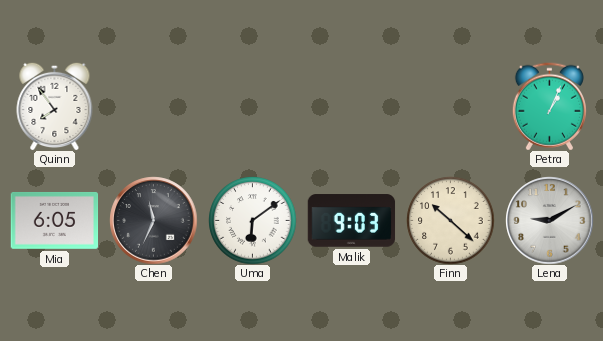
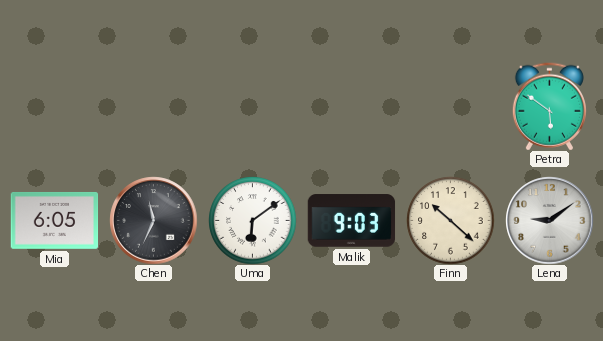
Quinn: 7:54 -> none (55, 106)
Petra: 1:04 -> 5:51 (549, 106)
Lena: 9:10 -> 9:09 (549, 220)
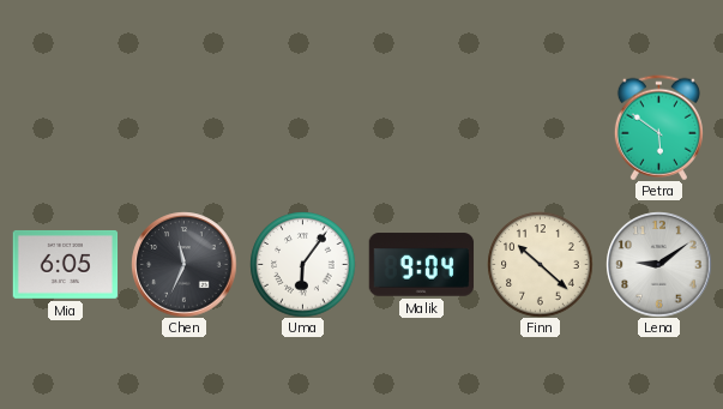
Uma: 6:09 -> 6:06 (302, 264)
Malik: 9:03 -> 9:04 (421, 265)
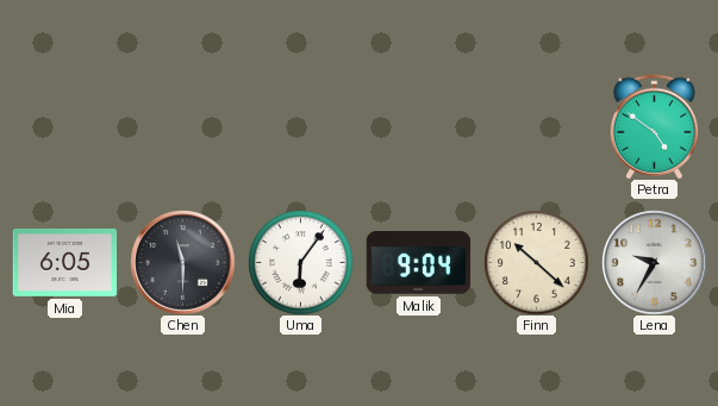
Petra: 5:51 -> 4:51 (654, 126)
Chen: 11:34 -> 11:30 (182, 262)
Lena: 9:09 -> 9:35 (654, 262)
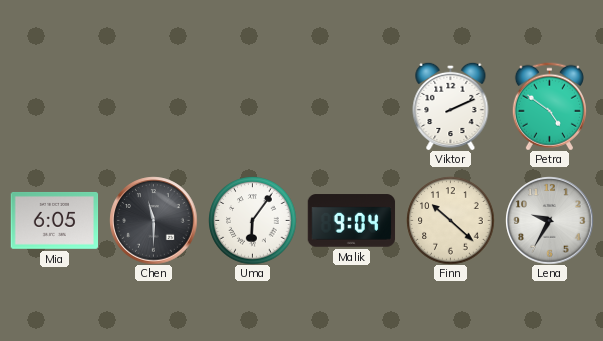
Viktor: none -> 2:11 (451, 106)
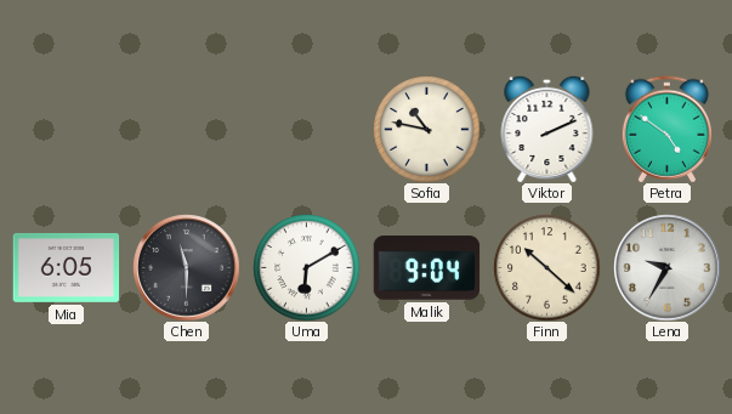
Sofia: none -> 10:47 (426, 129)
Uma: 6:06 -> 6:10 (306, 267)
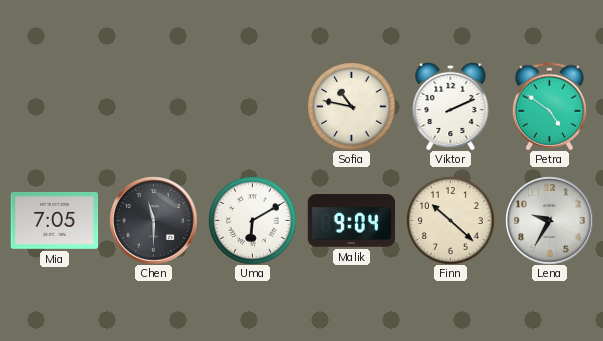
Mia: 6:05 -> 7:05 (54, 221)
